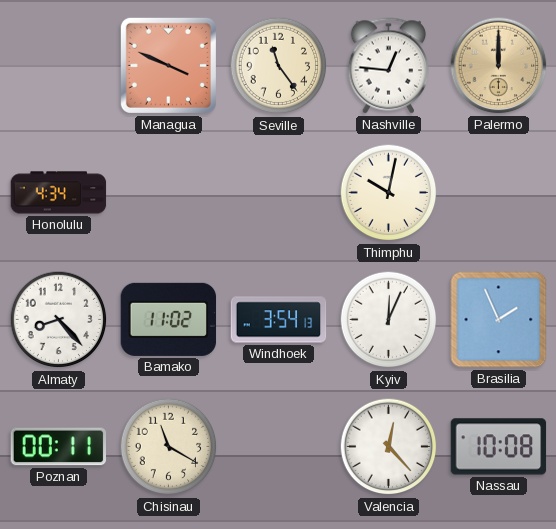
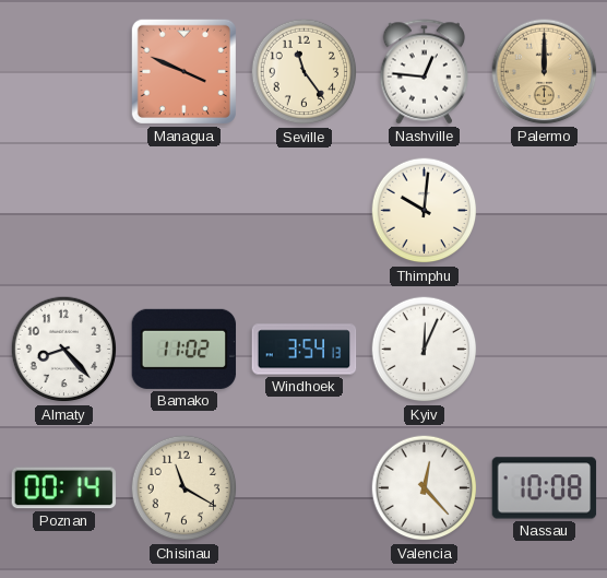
Honolulu: 4:34 -> none (59, 193)
Thimphu: 10:02 -> 10:01 (425, 211)
Brasilia: 1:56 -> none (499, 320)
Poznan: 00:11 -> 00:14 (64, 488)
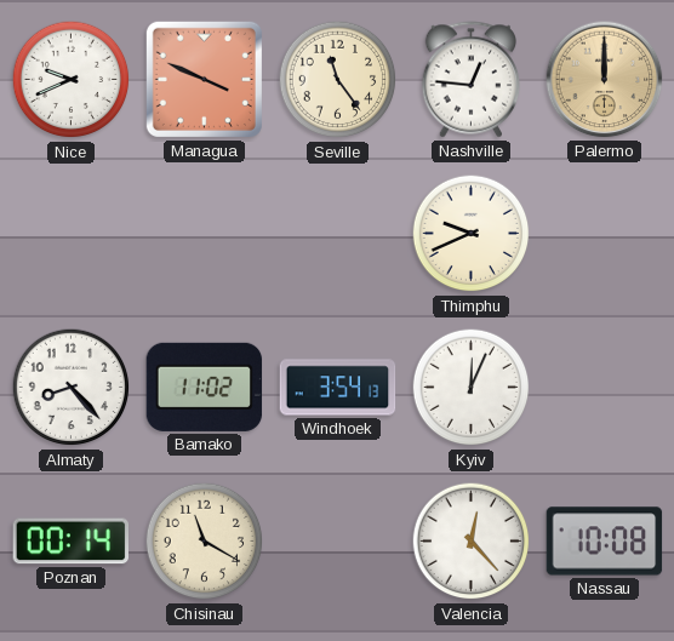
Nice: none -> 9:41 (72, 80)
Thimphu: 10:01 -> 9:41 (472, 234)
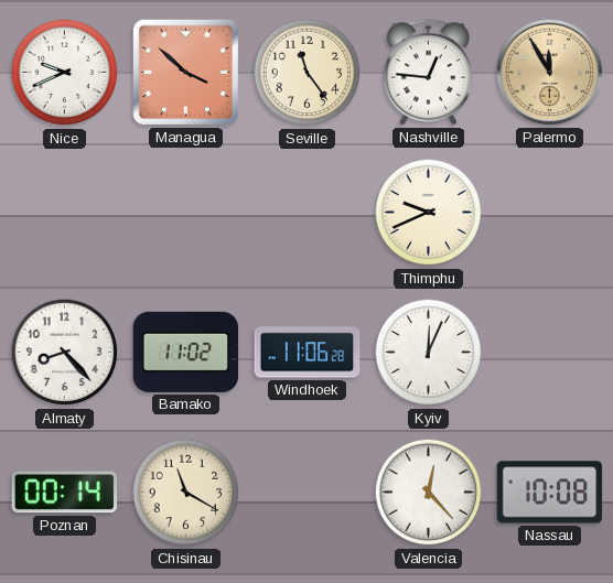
Managua: 3:49 -> 3:52 (185, 72)
Palermo: 12:00 -> 11:55 (550, 73)
Windhoek: 3:54 -> 11:06 (308, 353)
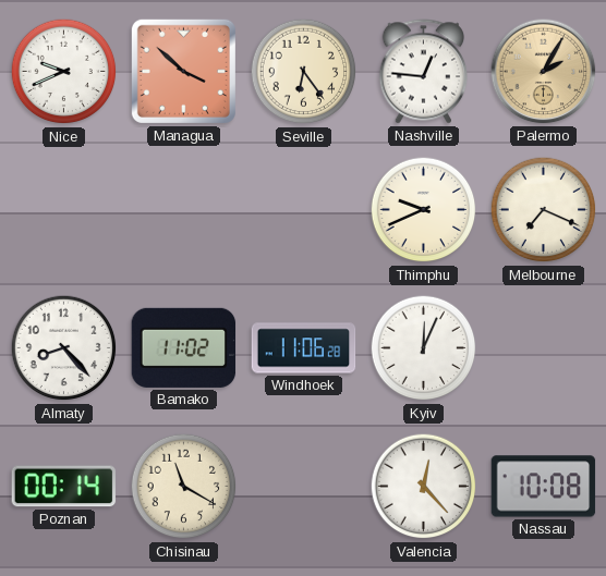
Seville: 11:24 -> 6:24 (304, 72)
Palermo: 11:55 -> 2:05 (544, 72)
Melbourne: none -> 7:19 (544, 210)
